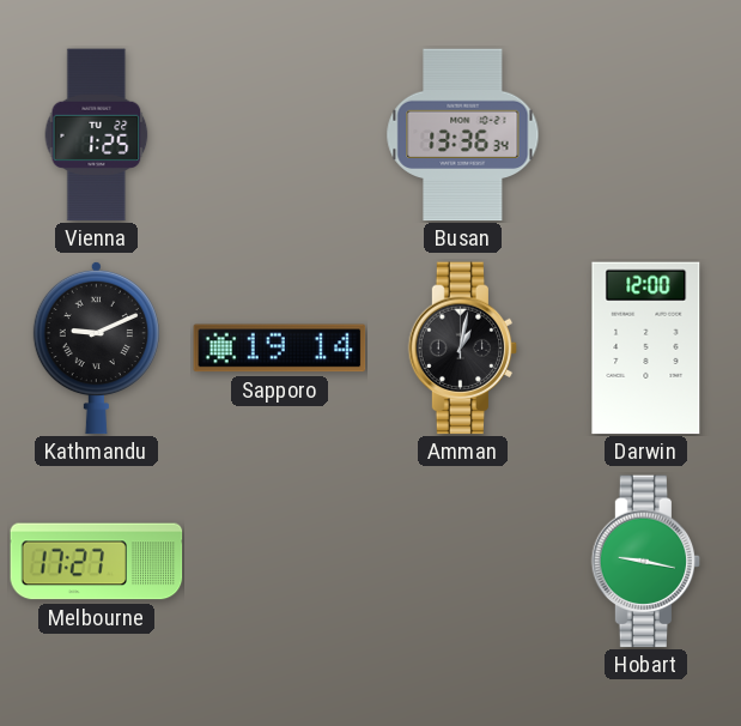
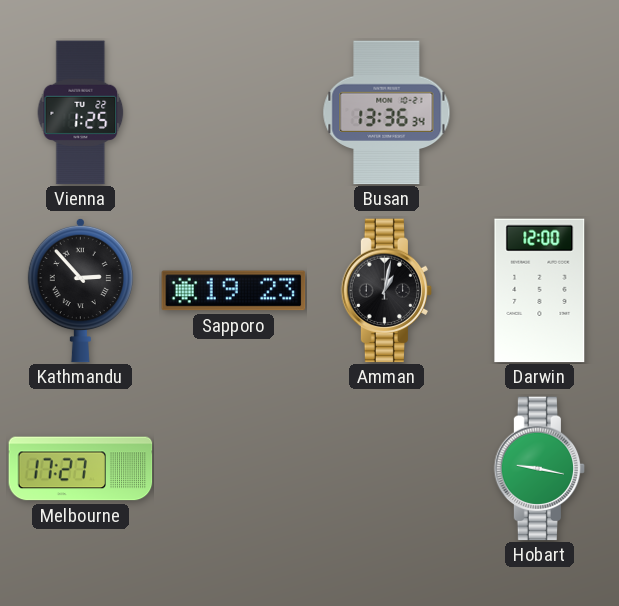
Kathmandu: 9:11 -> 2:53 (80, 290)
Sapporo: 19:14 -> 19:23 (234, 291)
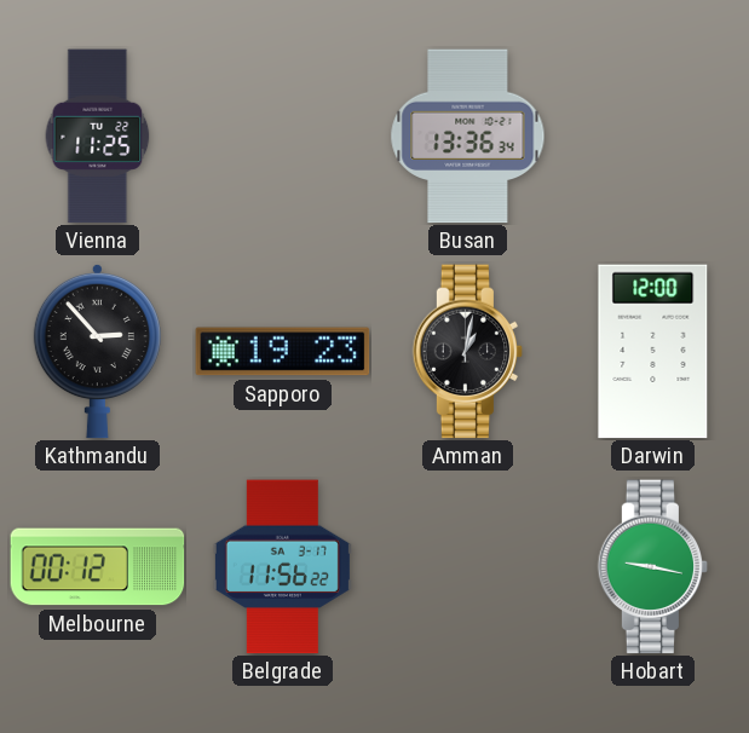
Vienna: 1:25 -> 11:25 (98, 137)
Melbourne: 17:27 -> 00:12 (98, 567)
Belgrade: none -> 11:56 (282, 567)
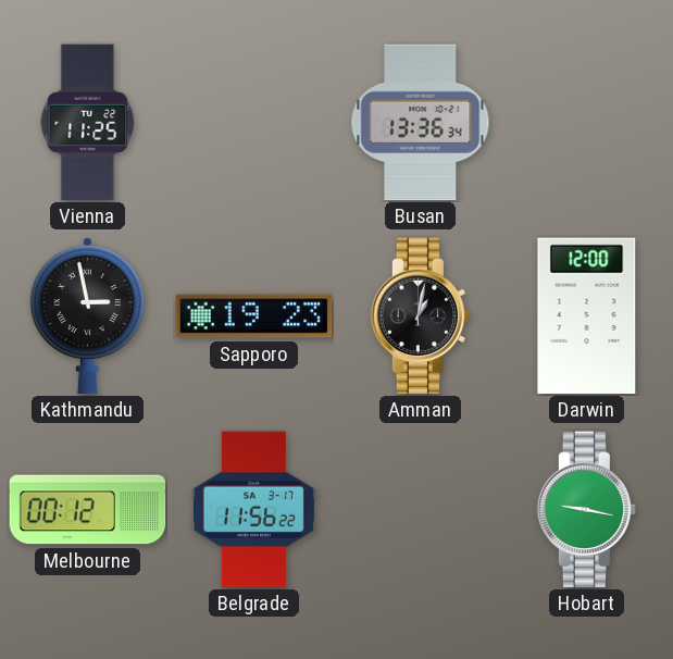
Kathmandu: 2:53 -> 2:58 (87, 315)
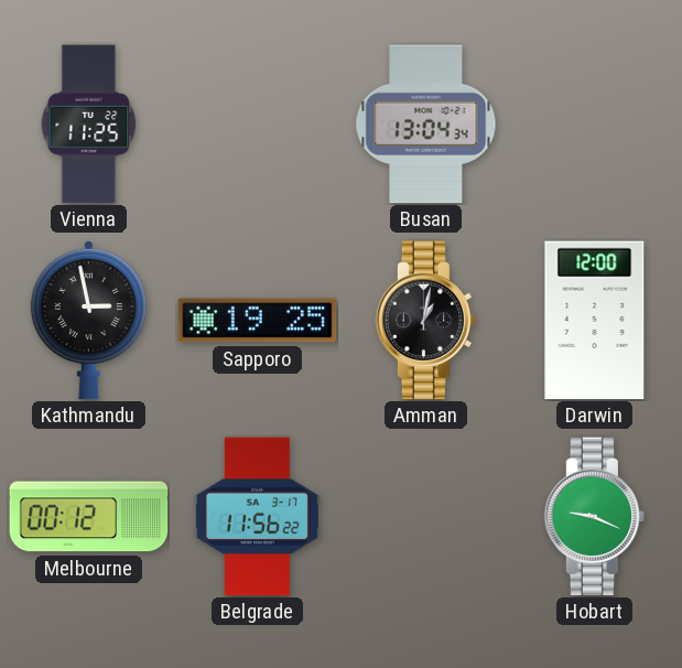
Busan: 13:36 -> 13:04 (426, 125)
Sapporo: 19:23 -> 19:25 (258, 321)
Hobart: 9:17 -> 9:19 (595, 517)
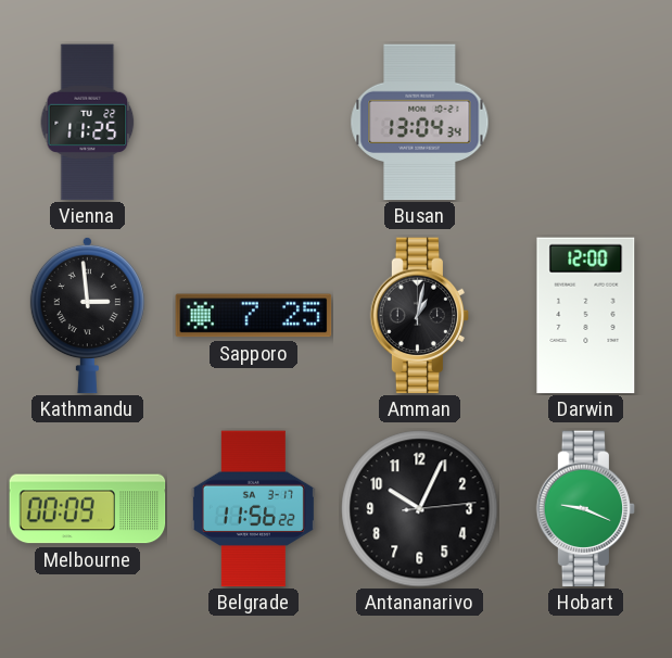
Kathmandu: 2:58 -> 2:59 (87, 315)
Sapporo: 19:25 -> 7:25 (254, 316)
Melbourne: 00:12 -> 00:09 (88, 509)
Antananarivo: none -> 10:04 (420, 509)
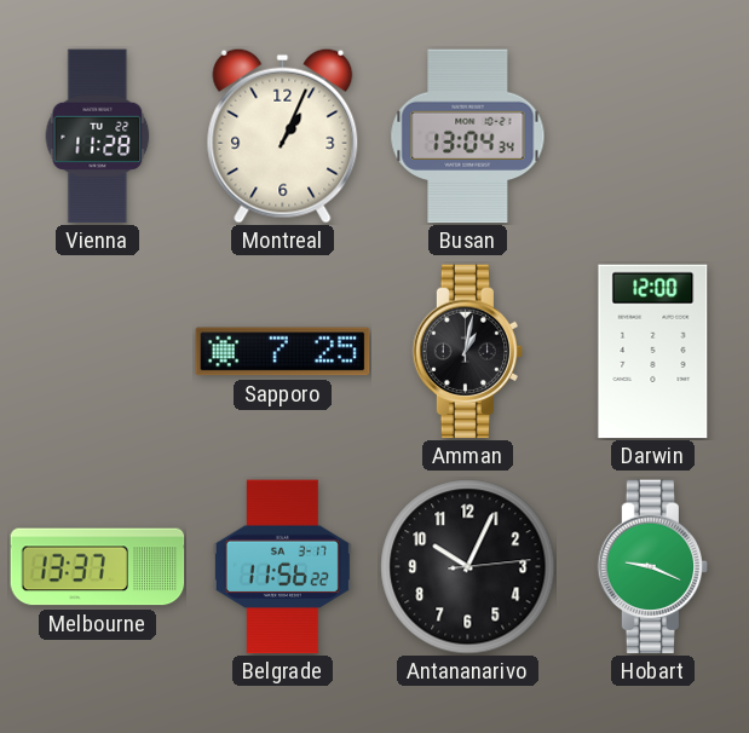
Vienna: 11:25 -> 11:28 (98, 137)
Montreal: none -> 1:04 (283, 135)
Kathmandu: 2:59 -> none (87, 315)
Melbourne: 00:09 -> 13:37 (98, 567)
